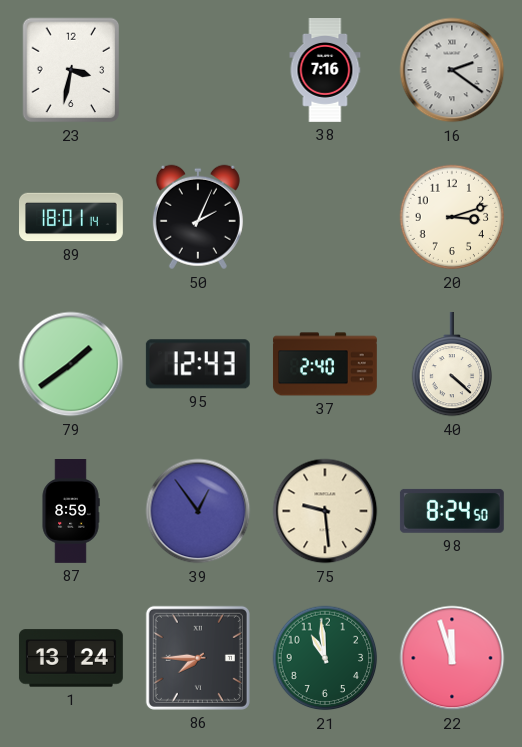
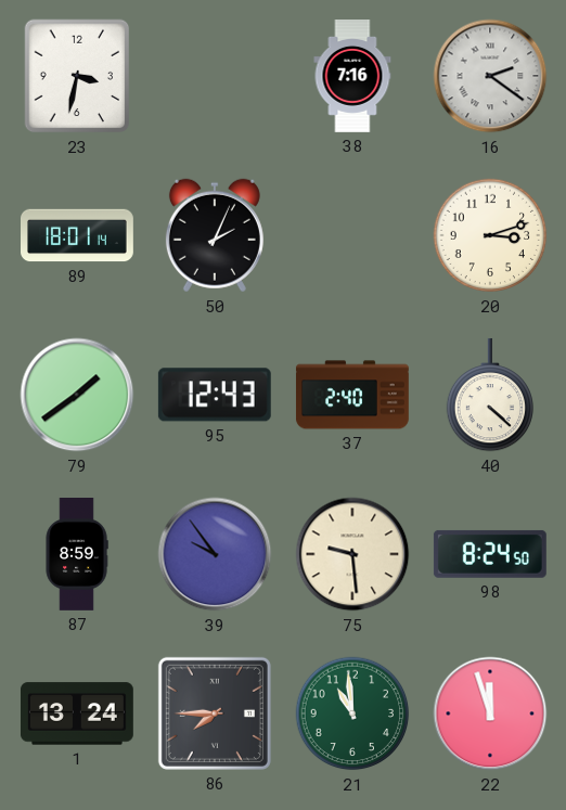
39: 12:54 -> 9:54 (215, 554)
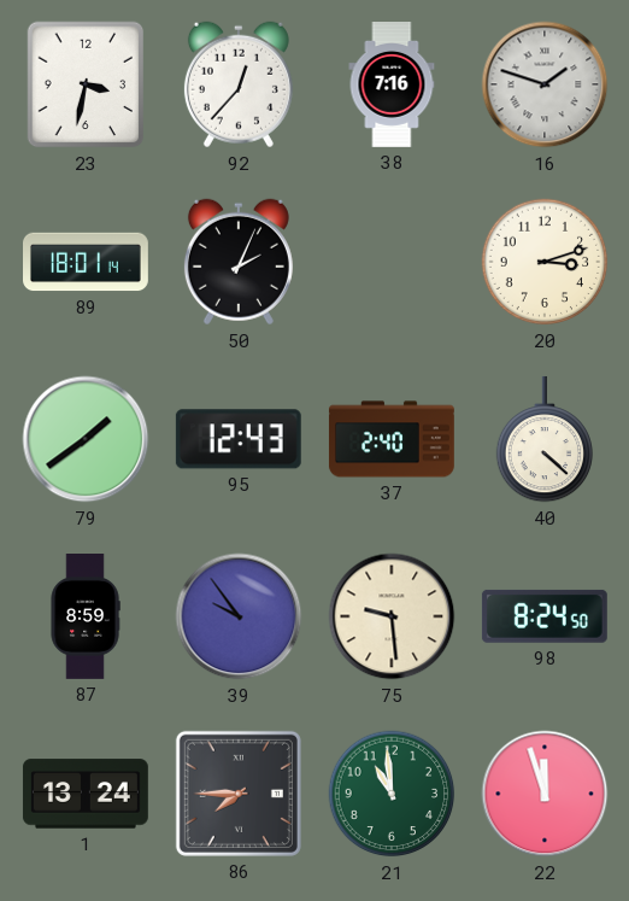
92: none -> 12:37 (239, 84)
16: 2:21 -> 1:48 (545, 84)
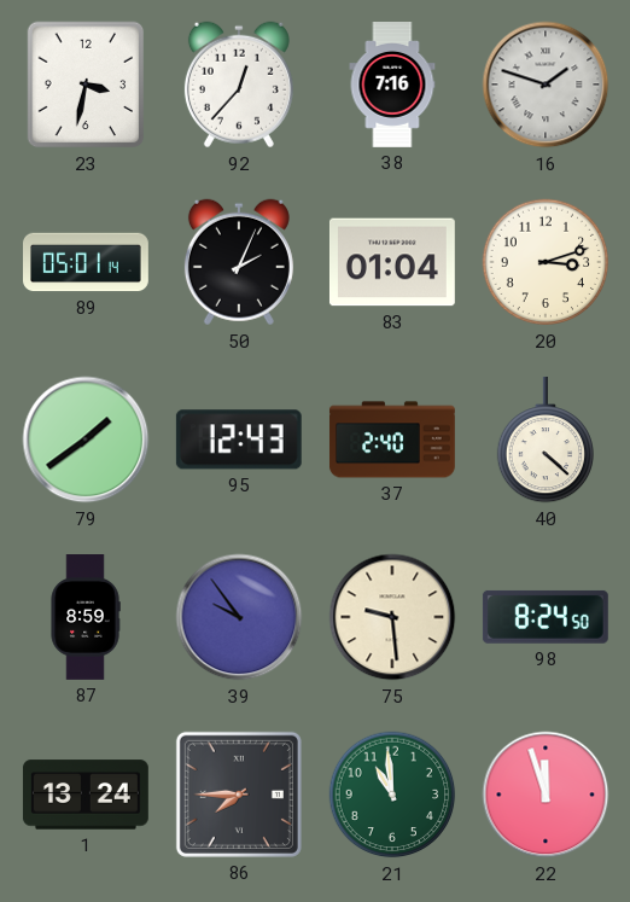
89: 18:01 -> 05:01 (87, 262)
83: none -> 01:04 (392, 262)
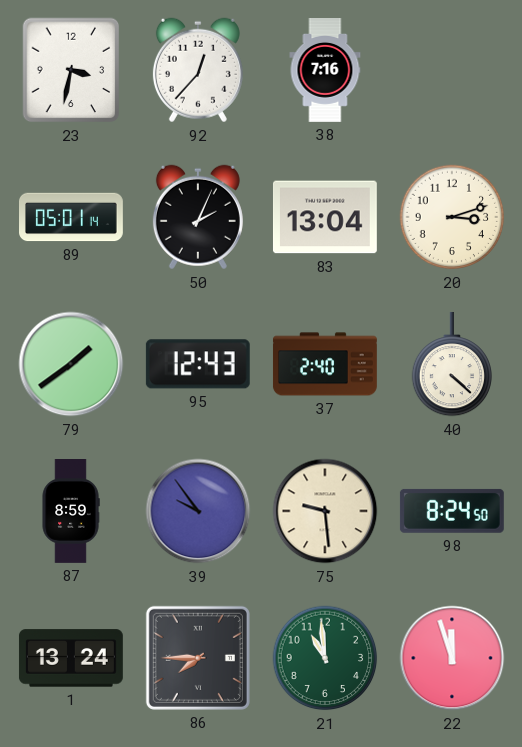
16: 1:48 -> none (546, 85)
83: 01:04 -> 13:04 (325, 217)
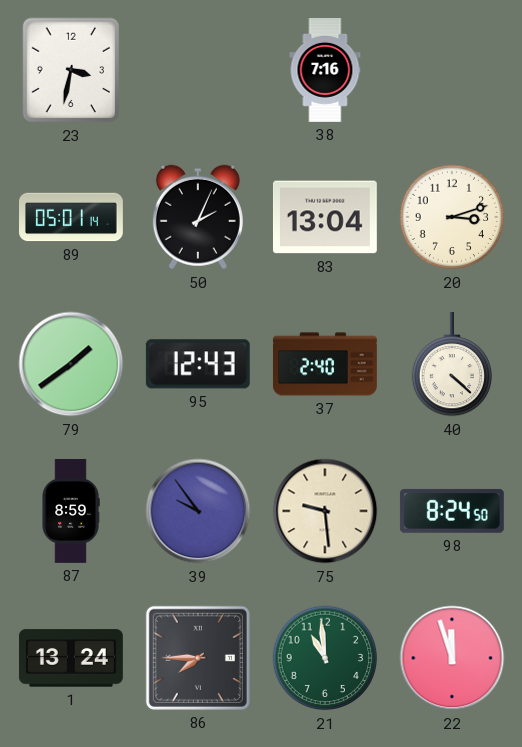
92: 12:37 -> none (198, 70)
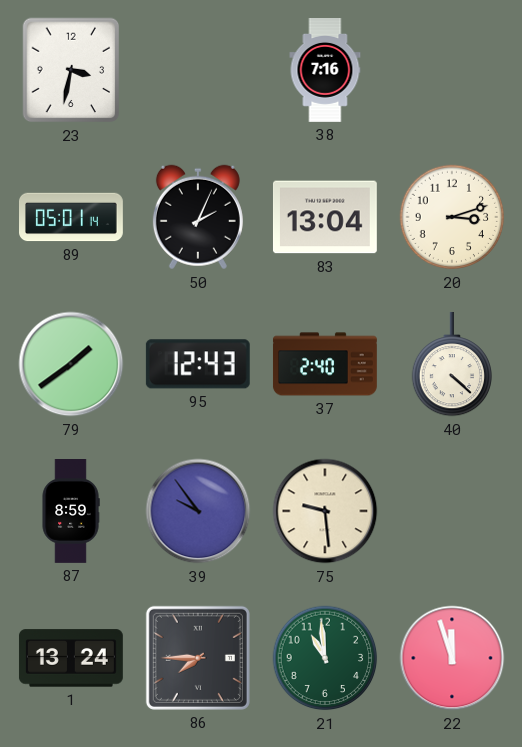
98: 8:24 -> none (452, 511)
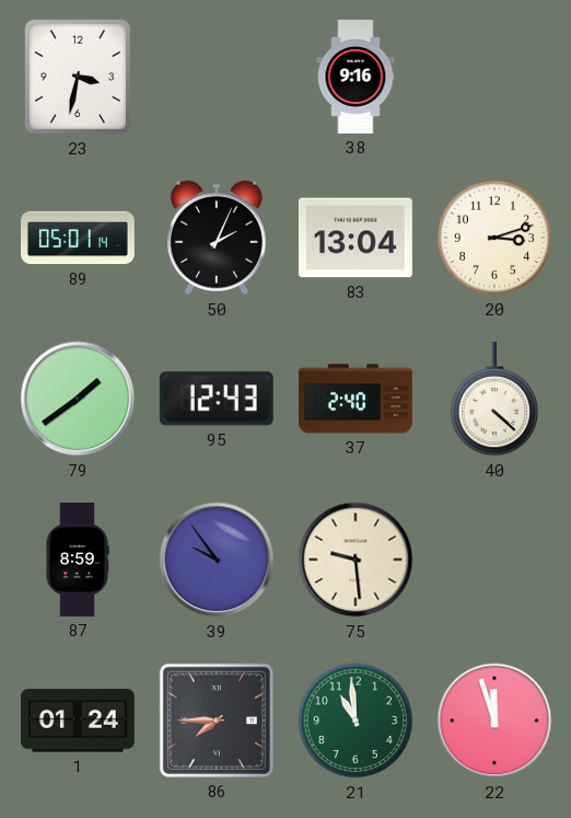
38: 7:16 -> 9:16 (356, 78)
1: 13:24 -> 01:24 (78, 721)
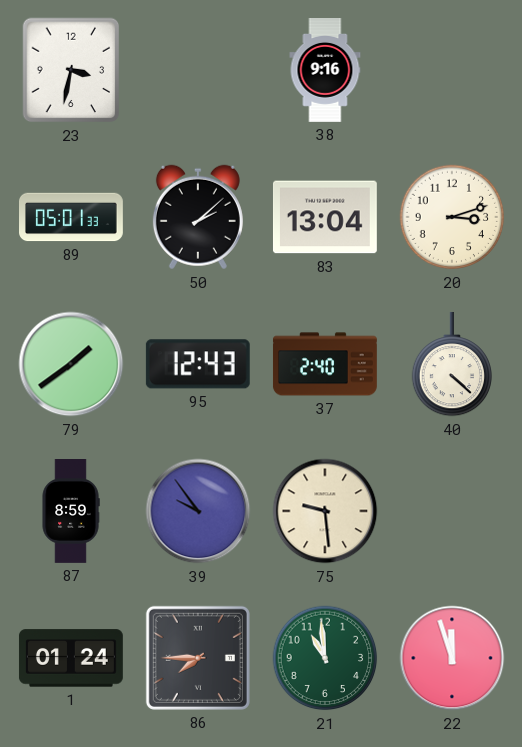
89: 05:01:14 -> 05:01:33 (72, 217)
50: 2:04 -> 2:08 (198, 217)
